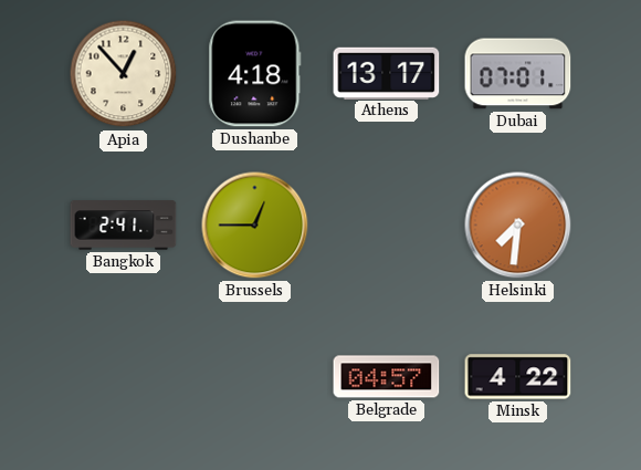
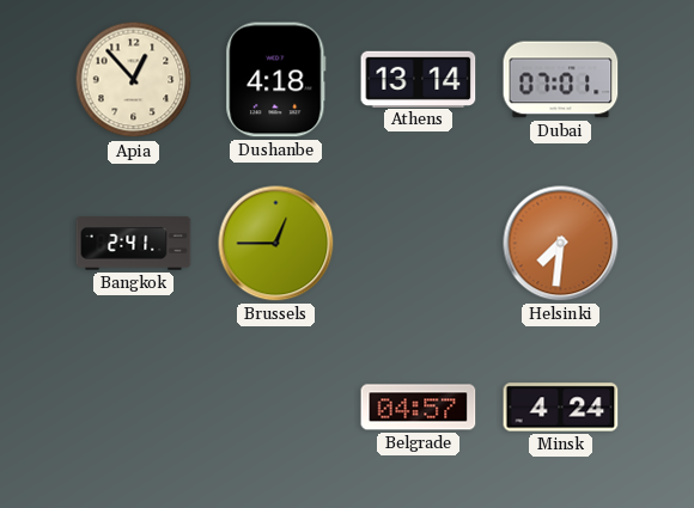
Athens: 13:17 -> 13:14 (419, 79)
Minsk: 4:22 -> 4:24 (561, 408)
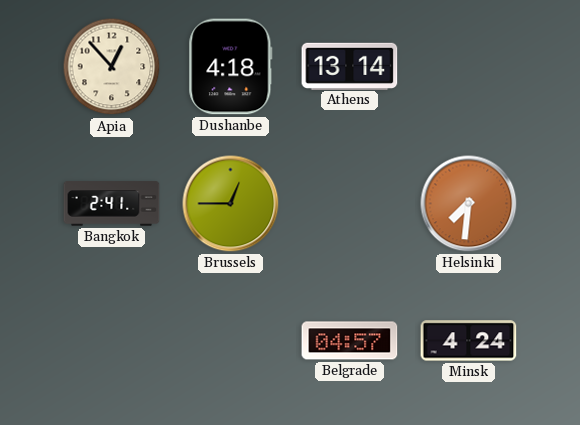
Dubai: 07:01 -> none (561, 80)
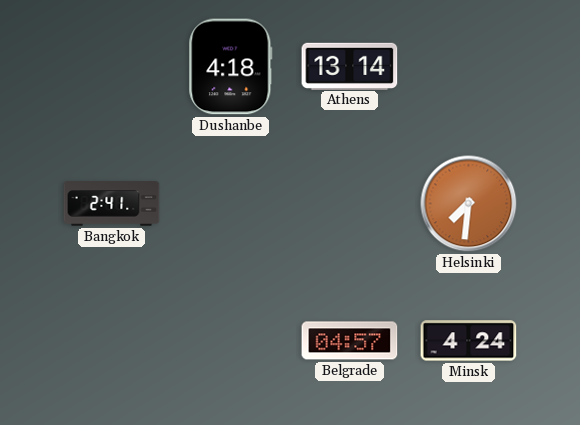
Apia: 12:53 -> none (112, 67)
Brussels: 12:45 -> none (231, 204)
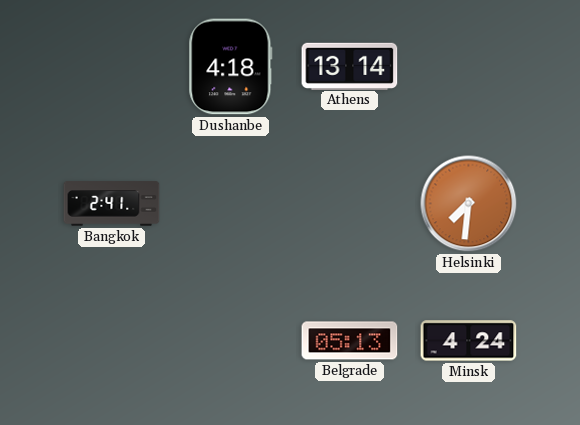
Belgrade: 04:57 -> 05:13 (350, 341)
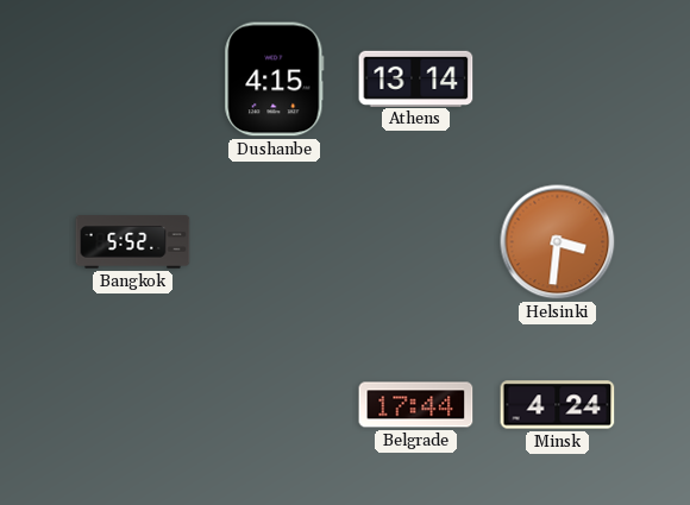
Dushanbe: 4:18 -> 4:15 (275, 80)
Bangkok: 2:41 -> 5:52 (133, 242)
Helsinki: 7:31 -> 3:31 (558, 242)
Belgrade: 05:13 -> 17:44 (416, 405)
